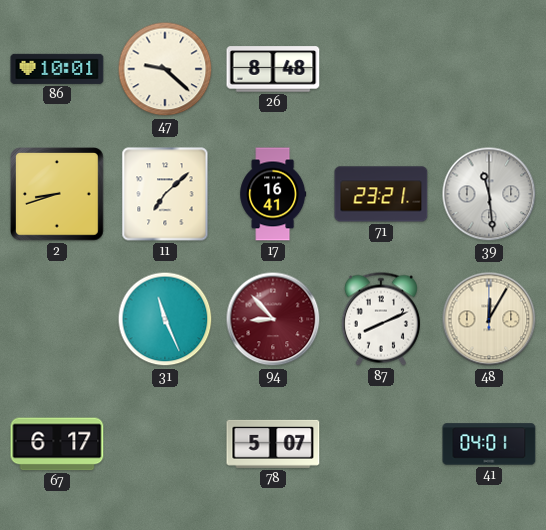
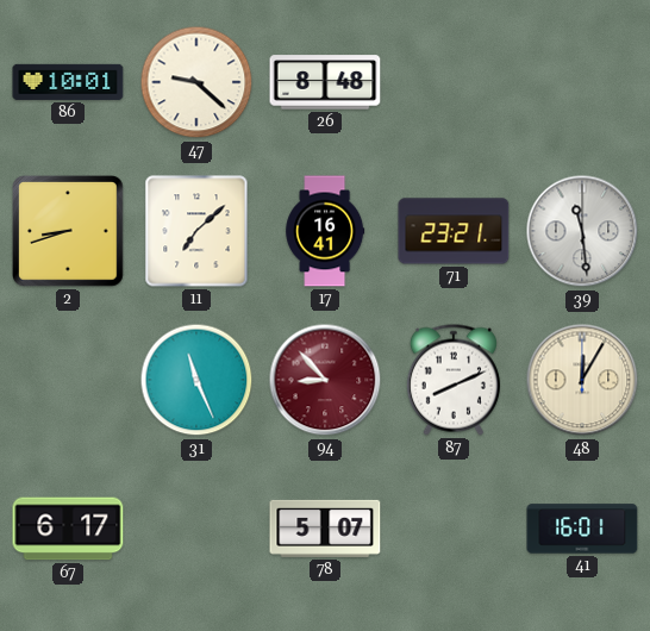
41: 04:01 -> 16:01 (582, 529)
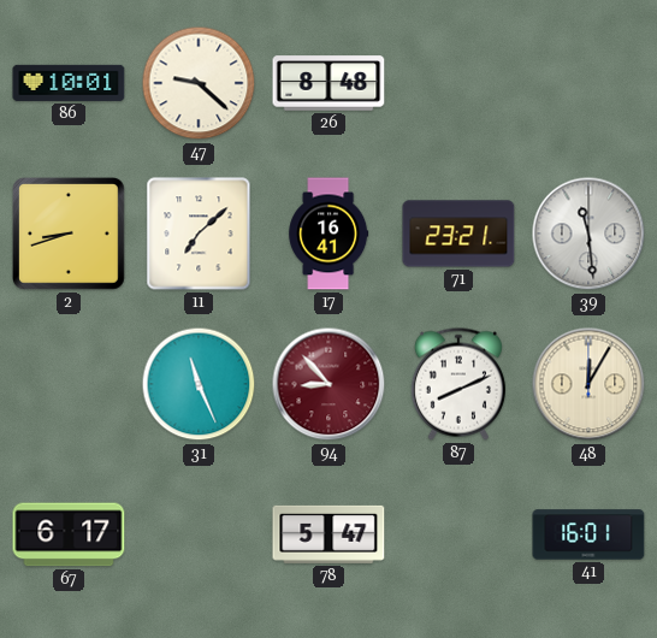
78: 5:07 -> 5:47 (328, 534)
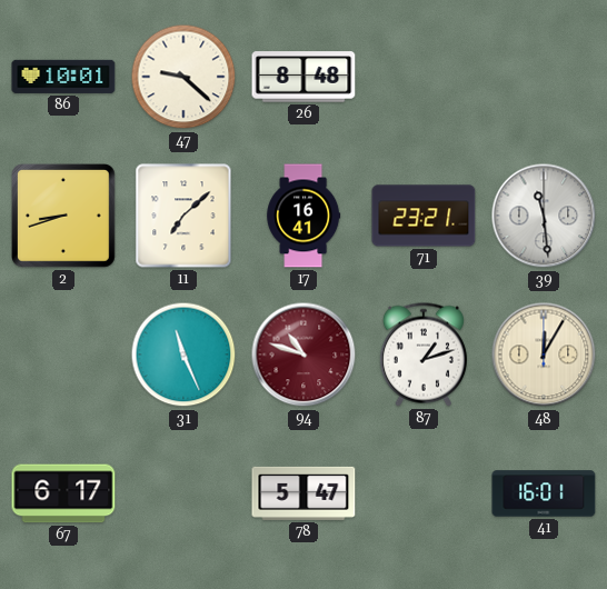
94: 8:53 -> 10:48 (303, 355)
87: 8:11 -> 1:12 (424, 355)
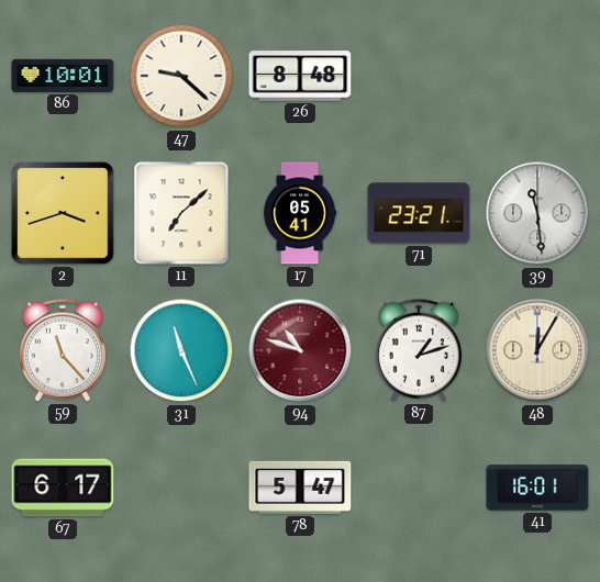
2: 8:42 -> 3:42 (64, 214)
17: 16:41 -> 05:41 (300, 213)
59: none -> 11:23 (63, 350)
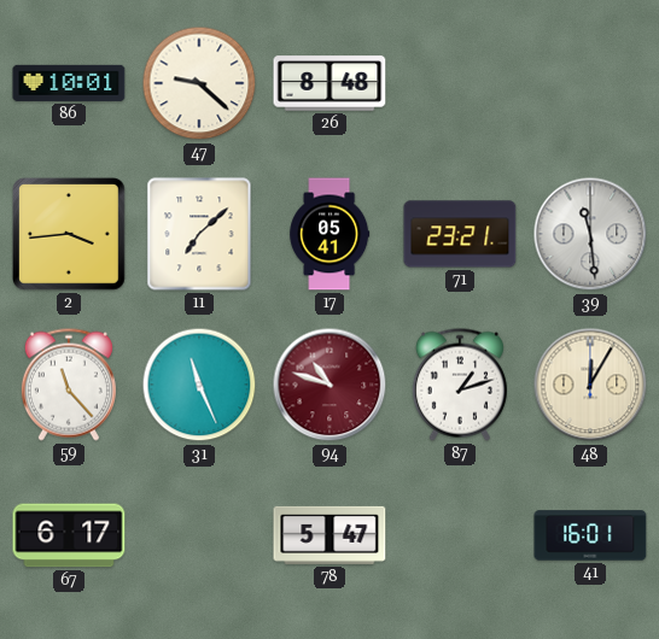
2: 3:42 -> 3:44 (70, 235)
